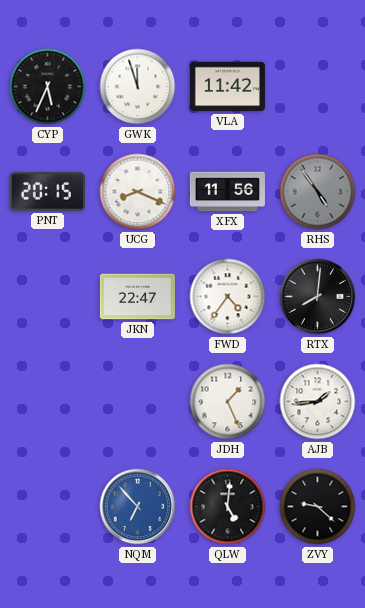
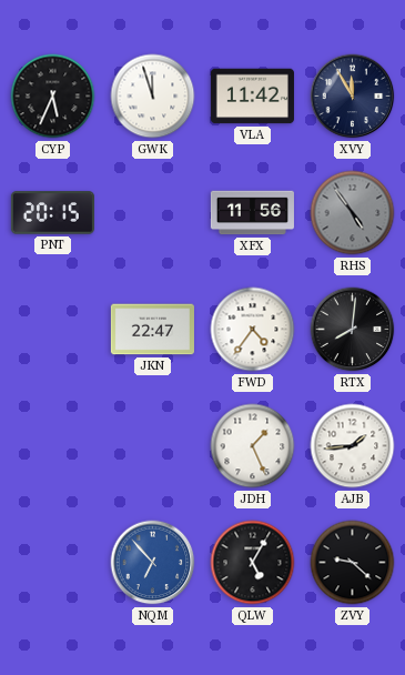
XVY: none -> 11:55 (353, 97)
UCG: 8:19 -> none (138, 192)
QLW: 5:01 -> 5:05 (253, 563)
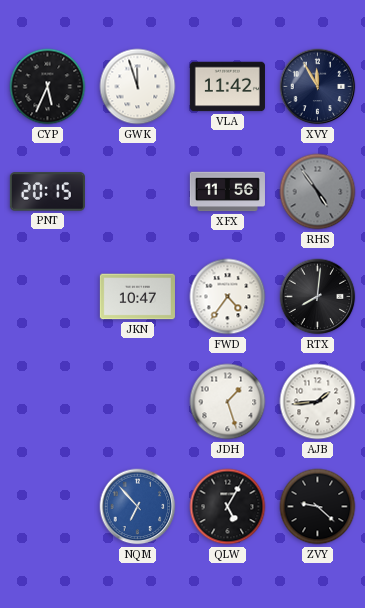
JKN: 22:47 -> 10:47 (137, 297)
JDH: 1:26 -> 1:27 (228, 402)
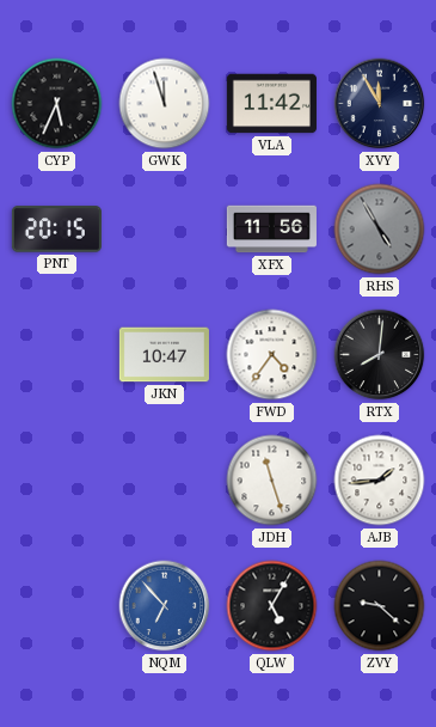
RHS: 4:54 -> 4:55 (380, 230)
JDH: 1:27 -> 11:27 (272, 481)
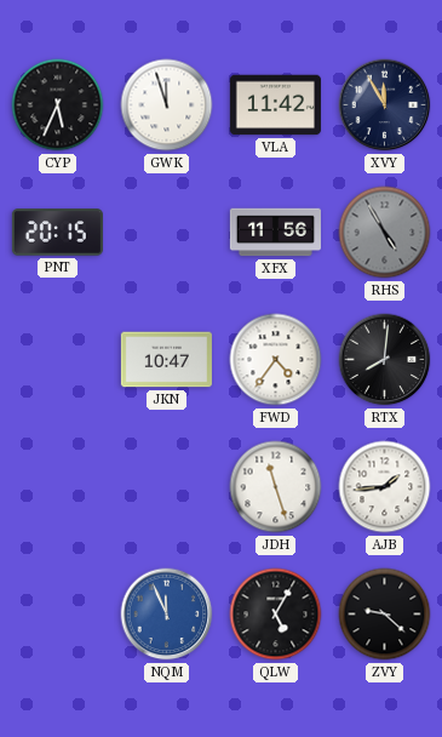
NQM: 6:53 -> 11:56 (167, 615)
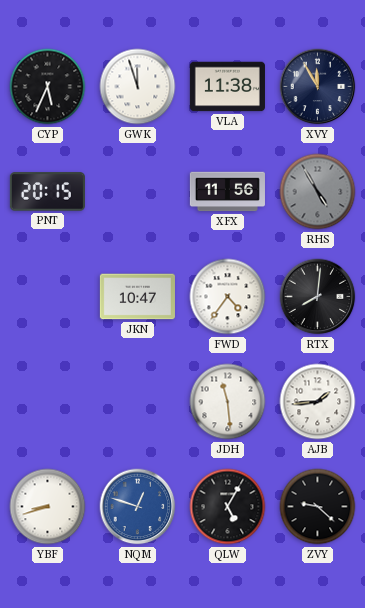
VLA: 11:42 -> 11:38 (227, 87)
JDH: 11:27 -> 11:29 (228, 402)
YBF: none -> 8:42 (48, 507)
NQM: 11:56 -> 12:48 (138, 507)
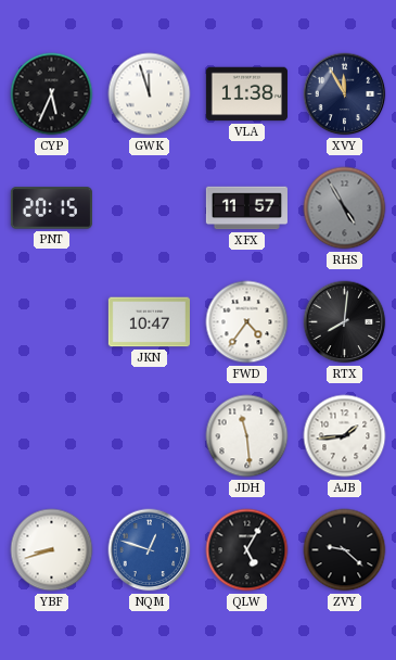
XFX: 11:56 -> 11:57 (246, 208)
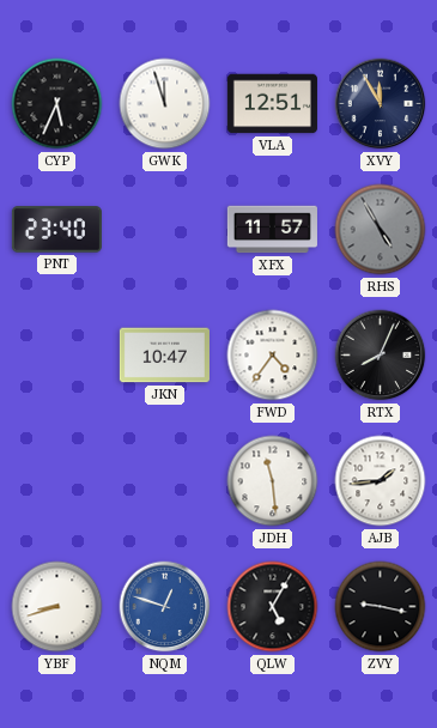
VLA: 11:38 -> 12:51 (272, 104)
PNT: 20:15 -> 23:40 (56, 230)
RTX: 8:01 -> 8:04 (381, 356)
ZVY: 9:22 -> 9:17 (381, 607)
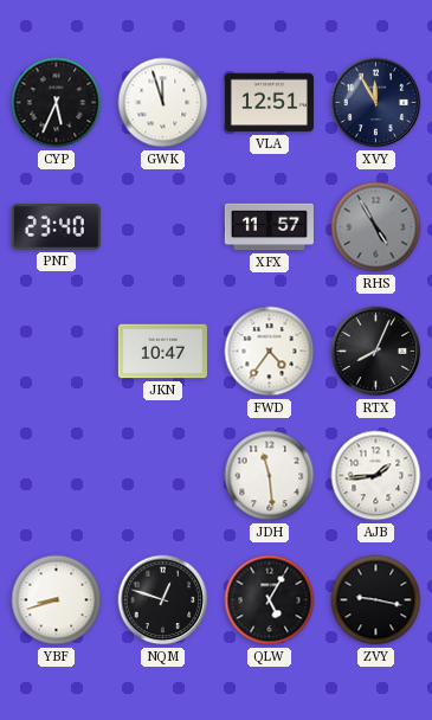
NQM dial: blue -> black (163, 600)
